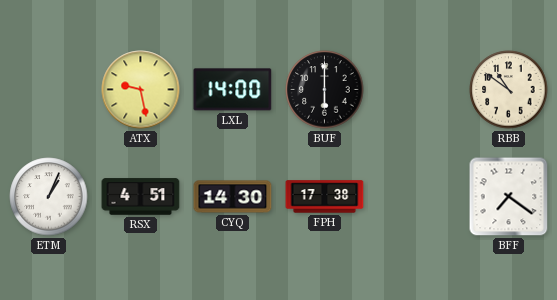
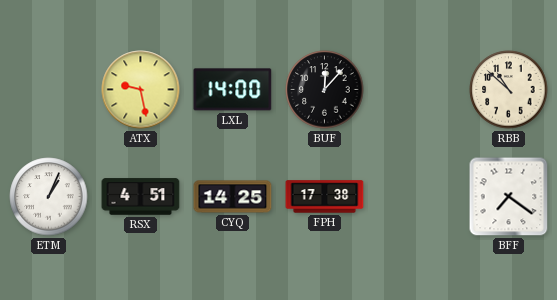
BUF: 6:00 -> 12:07 (325, 90)
RBB: 10:51 -> 10:52 (509, 90)
CYQ: 14:30 -> 14:25 (233, 197)
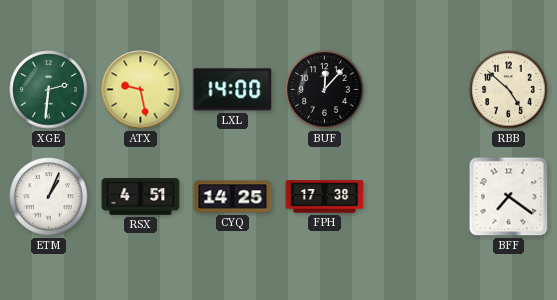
XGE: none -> 2:31 (49, 90)
RBB: 10:52 -> 4:52 (509, 90)
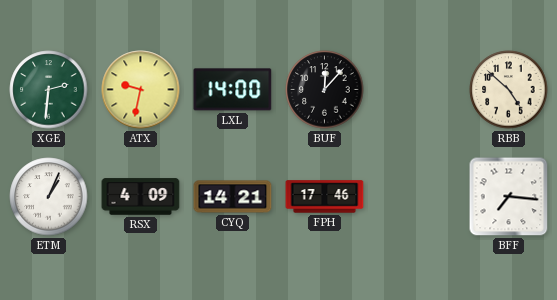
ATX: 9:28 -> 9:32 (141, 90)
RSX: 4:51 -> 4:09 (141, 197)
CYQ: 14:25 -> 14:21 (233, 197)
FPH: 17:38 -> 17:46 (325, 197)
BFF: 7:21 -> 7:16 (509, 197)
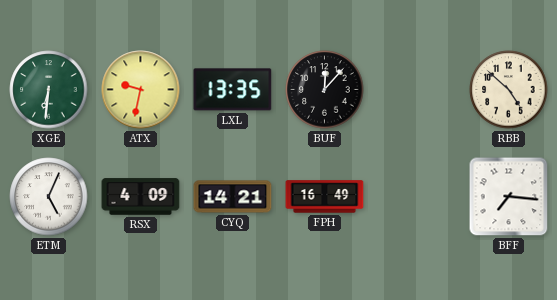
XGE: 2:31 -> 6:31 (49, 90)
LXL: 14:00 -> 13:35 (233, 90)
ETM: 1:04 -> 5:04 (49, 197)
FPH: 17:46 -> 16:49 (325, 197)
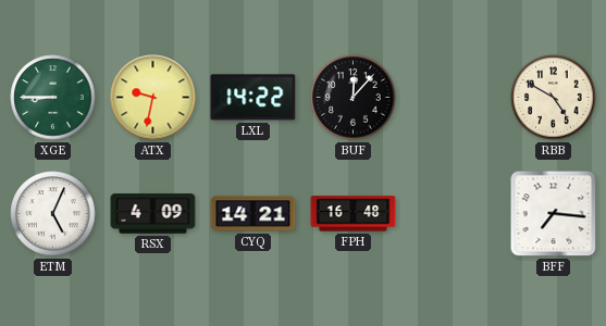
XGE: 6:31 -> 8:45 (53, 98)
LXL: 13:35 -> 14:22 (253, 98)
RBB: 4:52 -> 4:50 (554, 98)
FPH: 16:49 -> 16:48 (354, 214)
